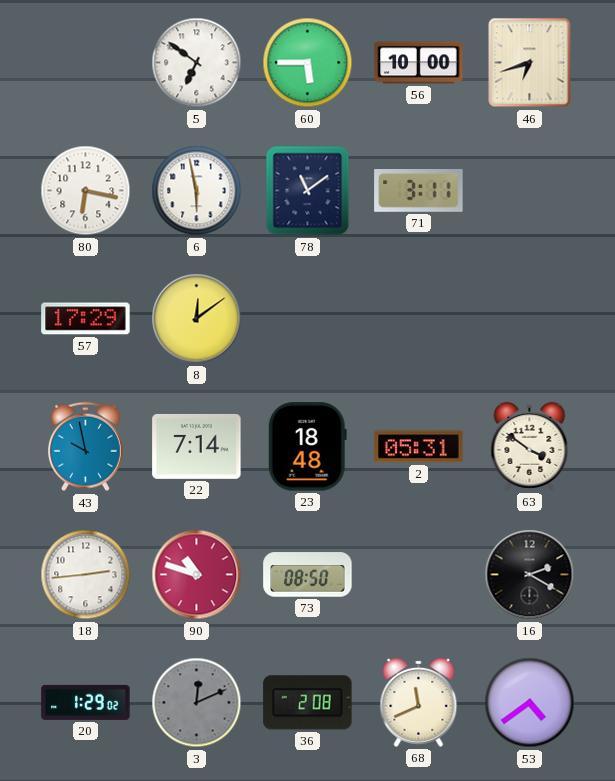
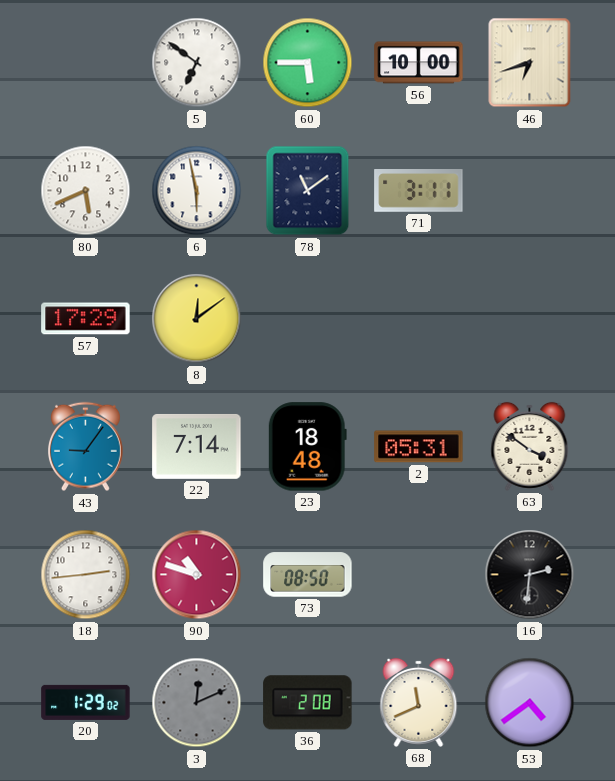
80: 6:17 -> 5:41 (86, 191)
43: 9:58 -> 9:06 (86, 447)
16: 2:20 -> 2:31 (530, 575)
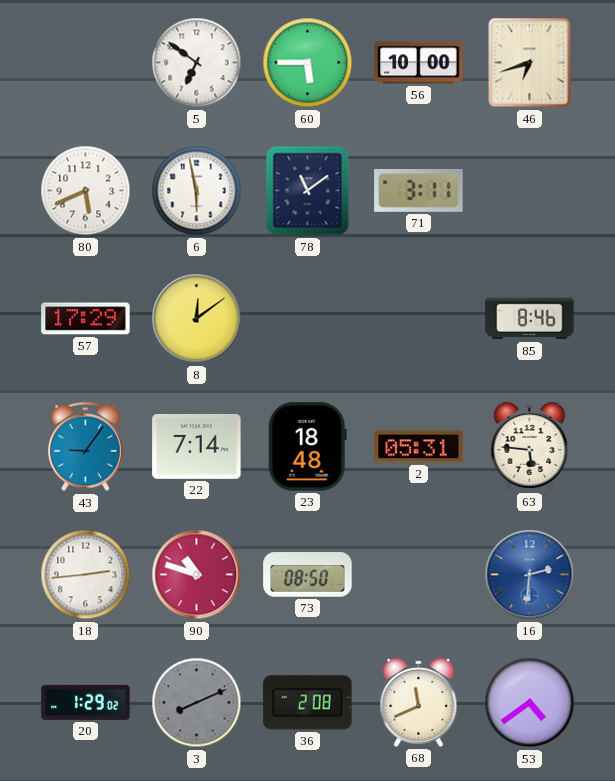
85: none -> 8:46 (530, 319)
63: 3:51 -> 5:46 (530, 446)
16 dial: black -> blue (530, 575)
3: 12:11 -> 8:11 (197, 703)
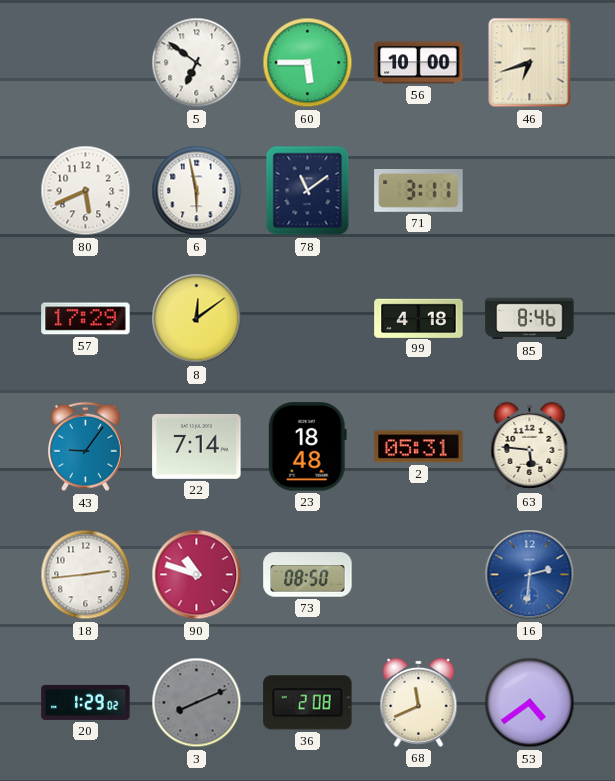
99: none -> 4:18 (419, 318)
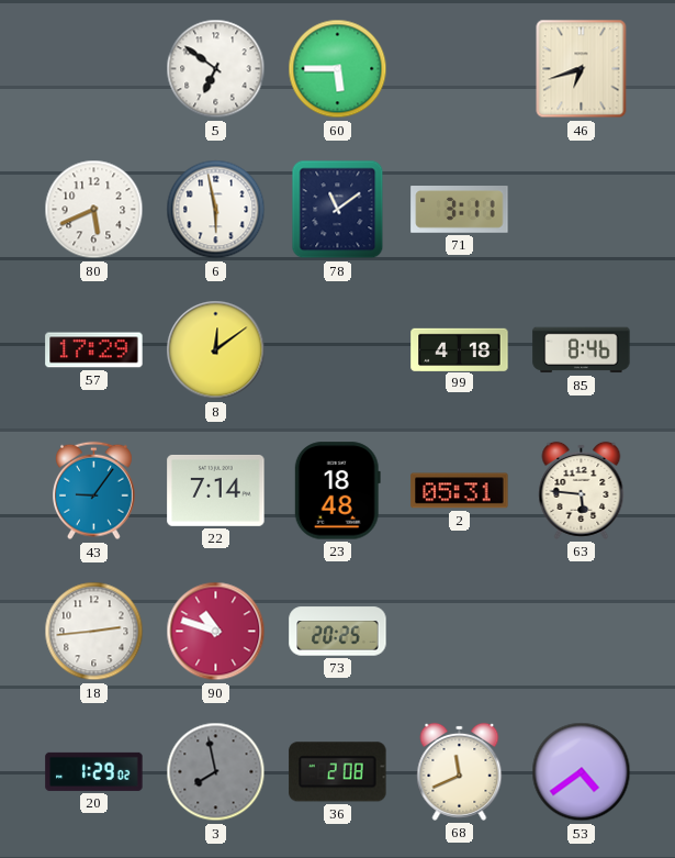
56: 10:00 -> none (419, 63)
73: 08:50 -> 20:25 (338, 632)
16: 2:31 -> none (530, 575)
3: 8:11 -> 7:58 (216, 772)
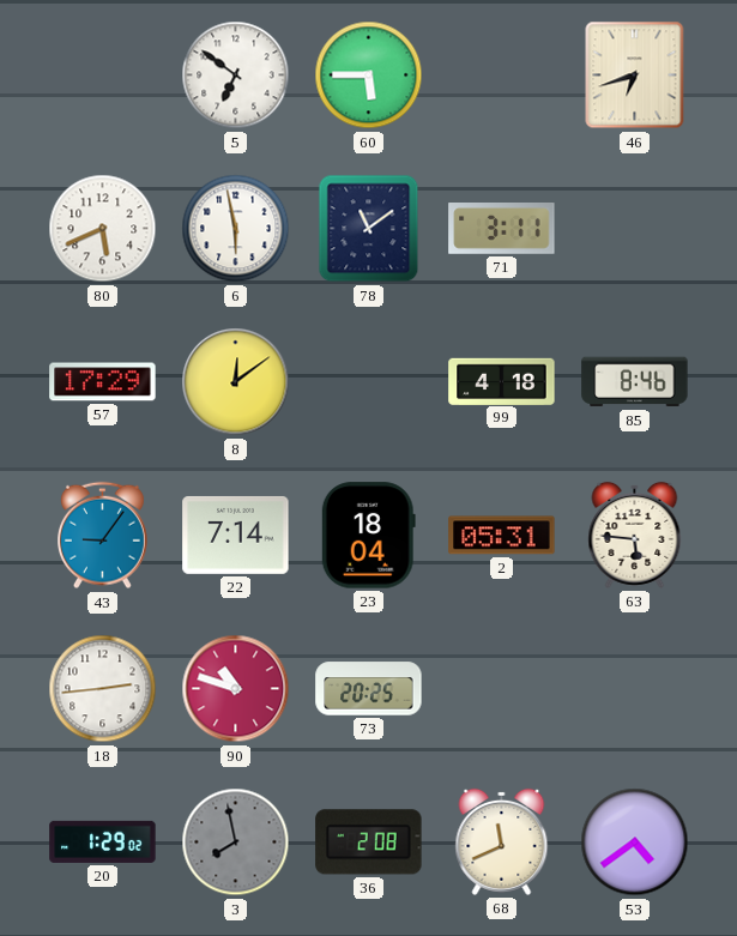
23: 18:48 -> 18:04 (368, 536)
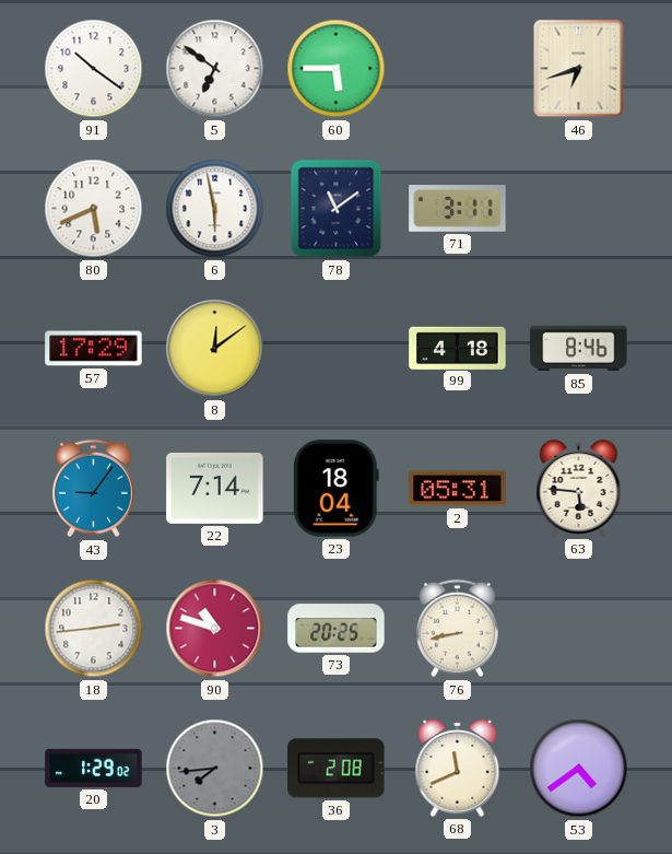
91: none -> 10:21 (94, 69)
76: none -> 8:43 (458, 629)
3: 7:58 -> 7:44 (215, 769)
